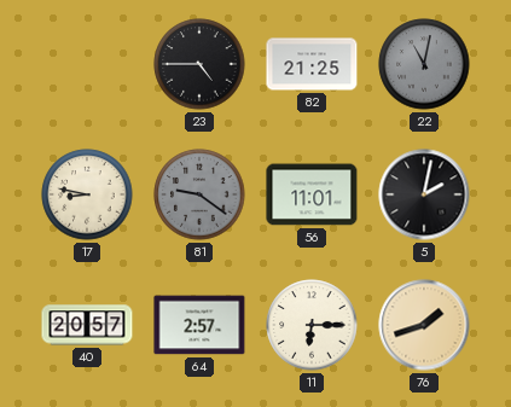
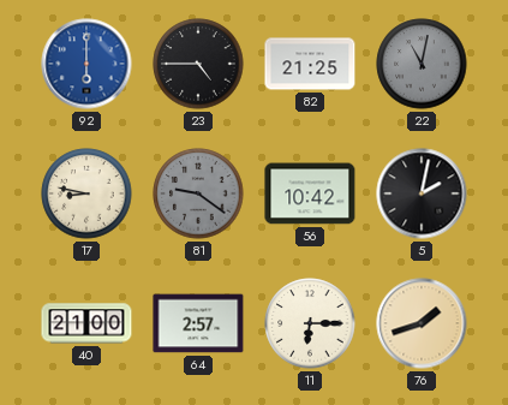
92: none -> 6:00 (86, 64)
56: 11:01 -> 10:42 (310, 193)
40: 20:57 -> 21:00 (86, 323)
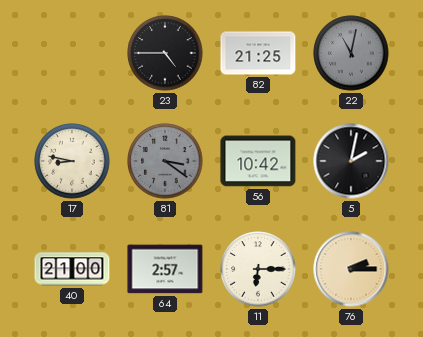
92: 6:00 -> none (86, 64)
81: 9:21 -> 3:21 (165, 161)
76: 1:42 -> 2:15 (351, 269)
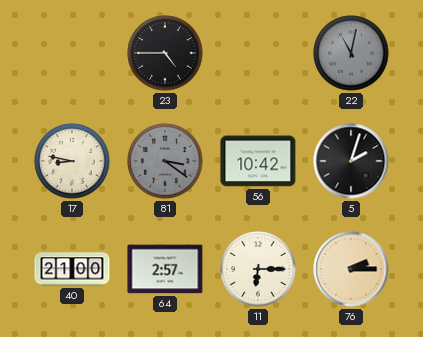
82: 21:25 -> none (258, 53)
5: 2:02 -> 2:03 (351, 161)
